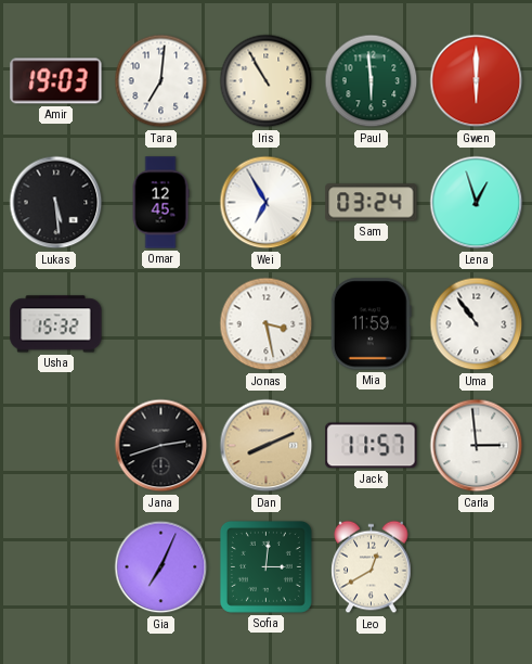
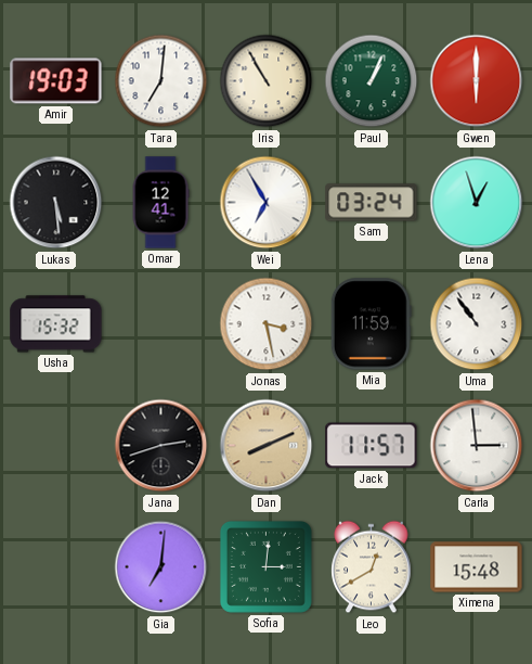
Paul: 5:59 -> 1:04 (372, 81)
Omar: 12:45 -> 12:41 (160, 203)
Gia: 7:04 -> 7:01 (161, 567)
Ximena: none -> 15:48 (477, 567)
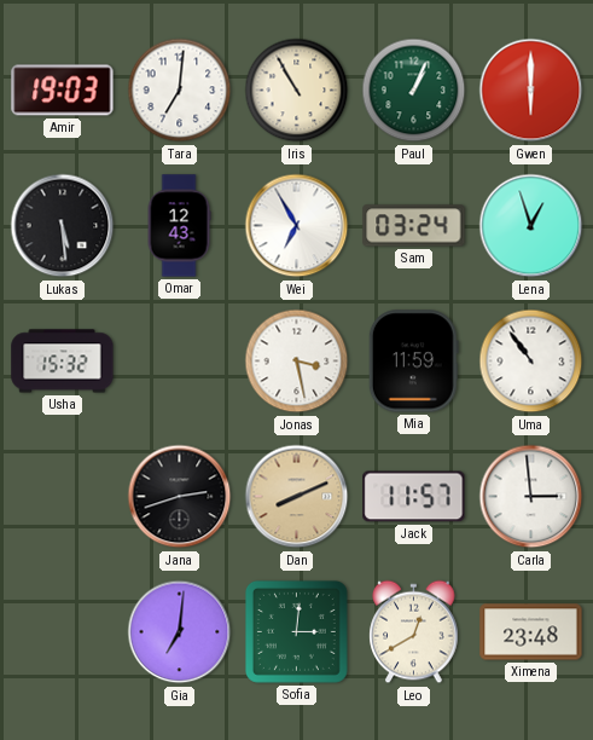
Omar: 12:41 -> 12:43 (179, 226)
Ximena: 15:48 -> 23:48 (531, 632)
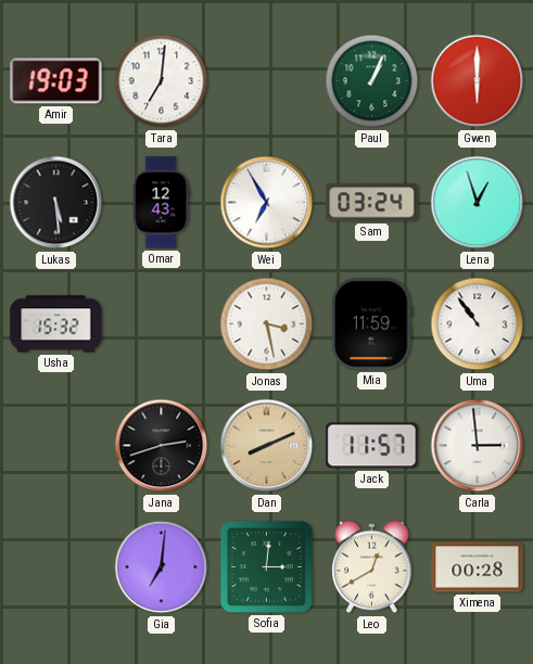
Iris: 10:55 -> none (297, 91)
Ximena: 23:48 -> 00:28 (478, 567)
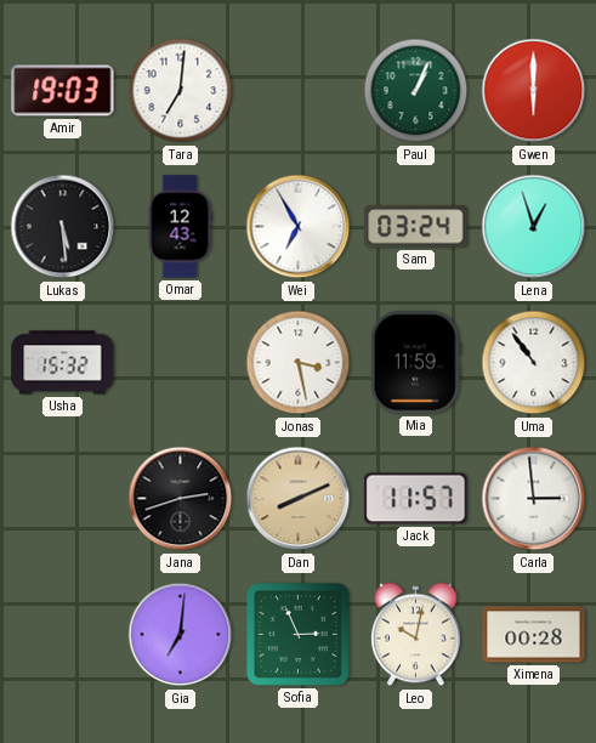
Sofia: 3:01 -> 2:56 (297, 634)
Leo: 12:40 -> 10:02 (416, 635)
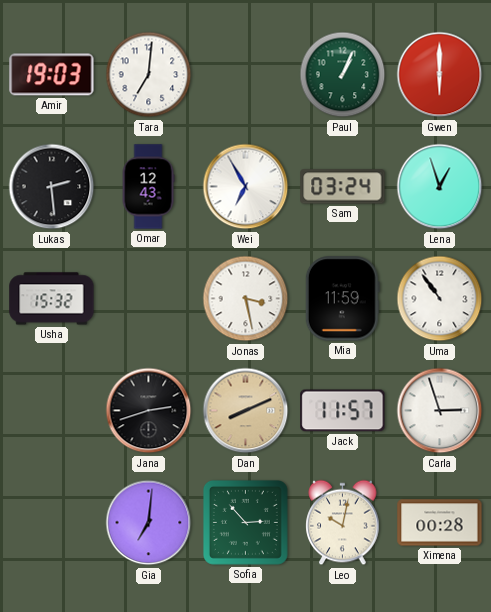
Lukas: 5:29 -> 2:29 (52, 187)
Carla: 2:59 -> 2:57 (440, 411)
Sofia: 2:56 -> 2:53 (245, 522)
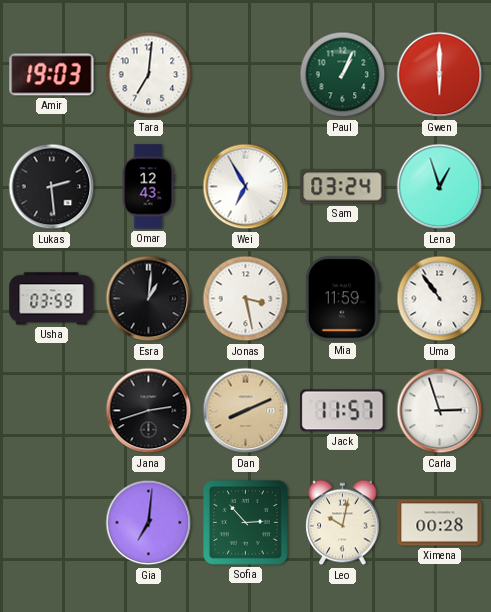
Usha: 15:32 -> 03:59 (52, 299)
Esra: none -> 1:01 (149, 299)
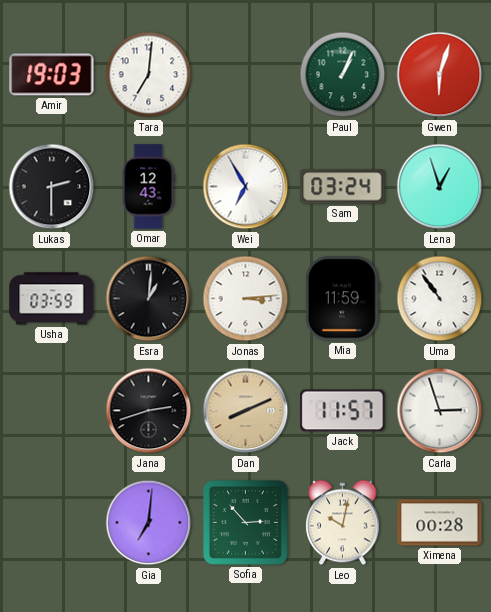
Gwen: 6:00 -> 6:03 (440, 75)
Lukas: 2:29 -> 2:30 (52, 187)
Jonas: 3:28 -> 3:14 (246, 299)
